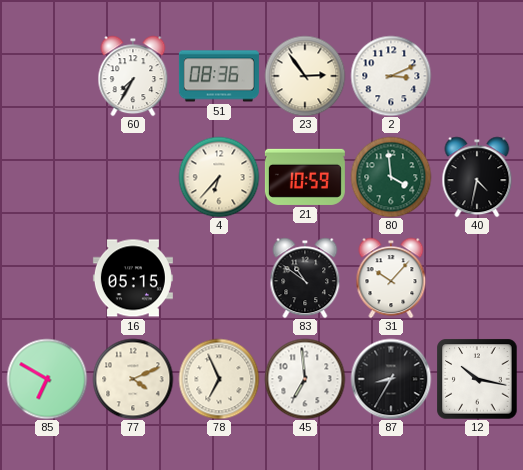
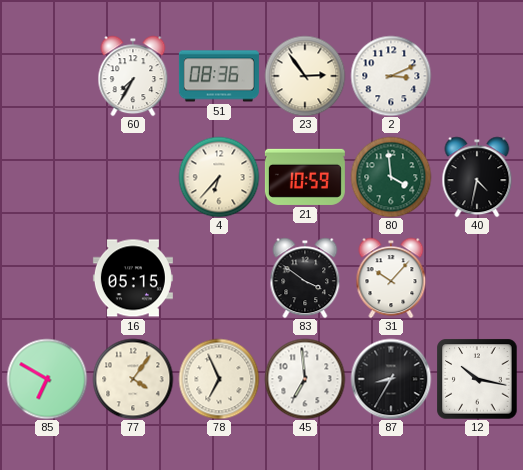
83: 10:51 -> 3:51 (305, 278)
77: 4:11 -> 4:06 (133, 379)
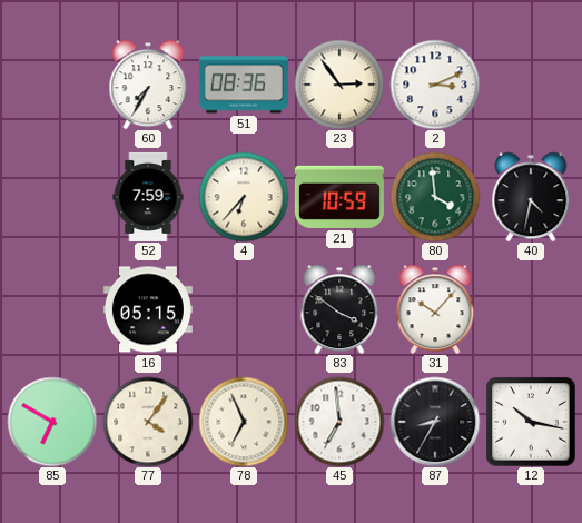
52: none -> 7:59 (148, 197)
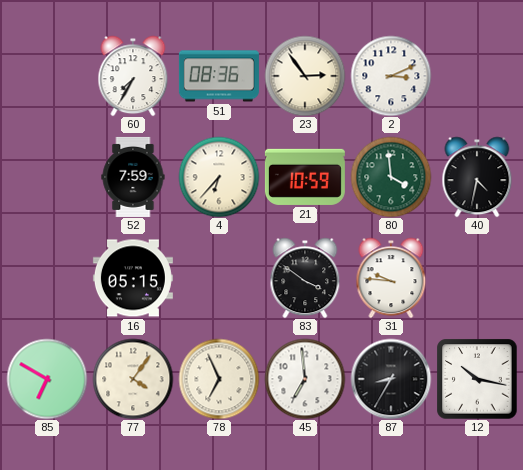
31: 10:07 -> 9:46 (391, 278)
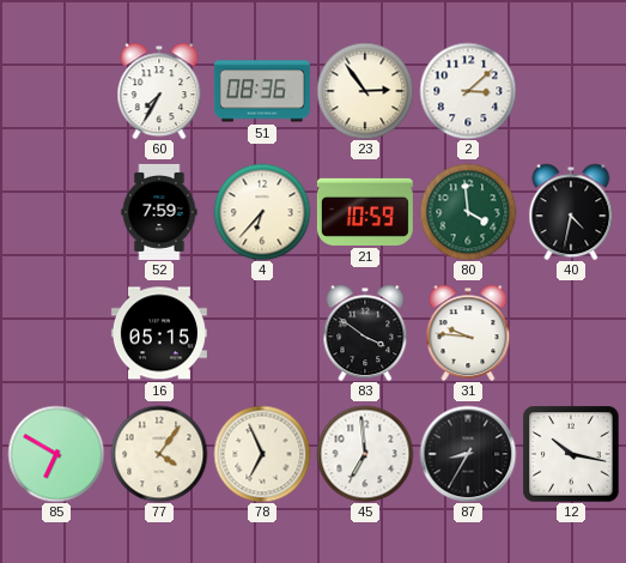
2: 3:11 -> 3:08 (468, 91)
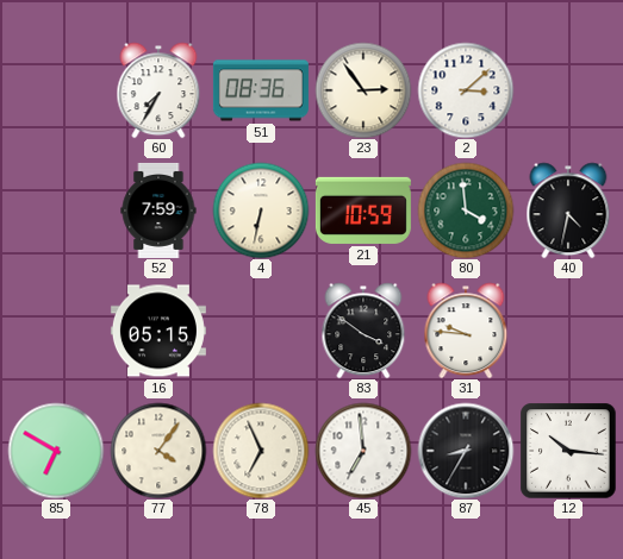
4: 6:37 -> 6:32 (261, 211)
12: 10:17 -> 10:16 (568, 451)
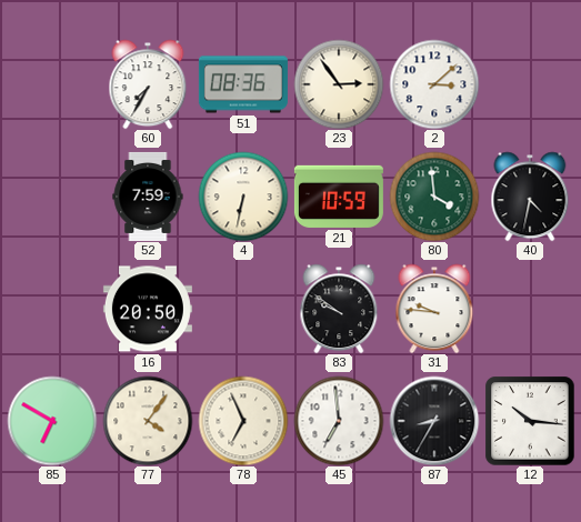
16: 05:15 -> 20:50 (148, 309)
83: 3:51 -> 9:51 (339, 309)
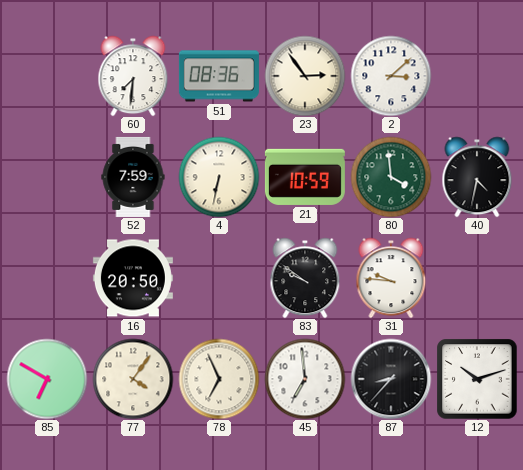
60: 7:35 -> 7:31 (133, 76)
87: 8:35 -> 8:37 (391, 379)
12: 10:16 -> 10:12 (477, 379)
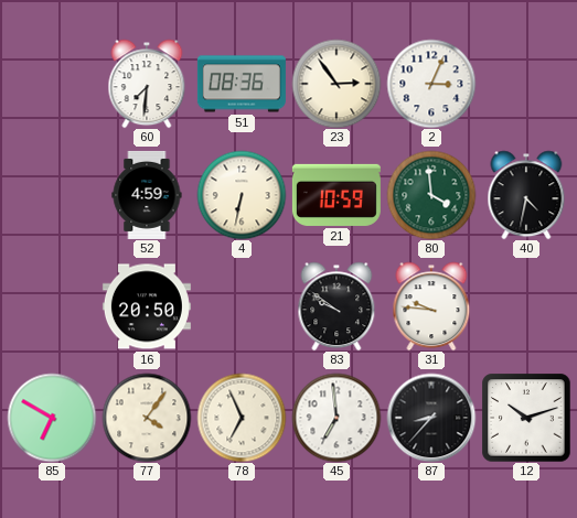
2: 3:08 -> 3:04 (431, 84)
52: 7:59 -> 4:59 (147, 195)
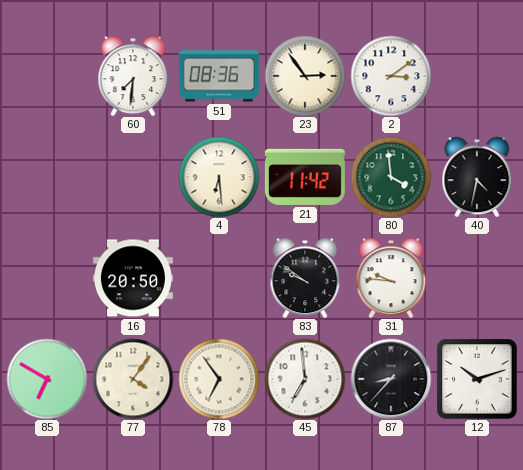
2: 3:04 -> 3:09 (391, 76)
52: 4:59 -> none (147, 195)
4: 6:32 -> 6:29 (219, 177)
21: 10:59 -> 11:42 (305, 177)
78: 6:56 -> 6:54 (219, 379)
